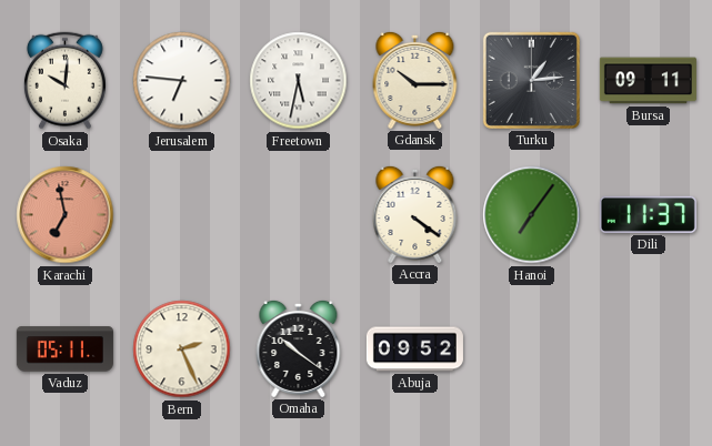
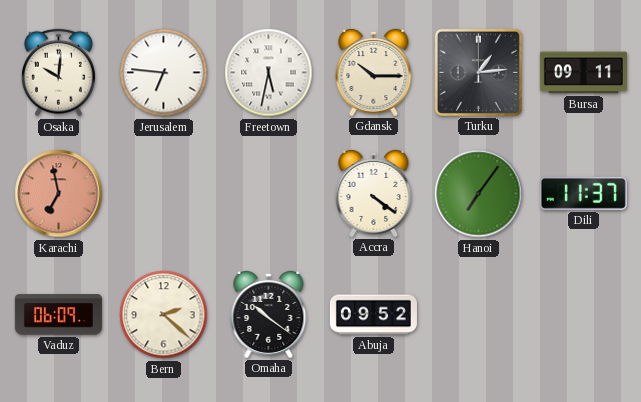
Vaduz: 05:11 -> 06:09 (58, 315)
Bern: 2:26 -> 2:22 (164, 315)
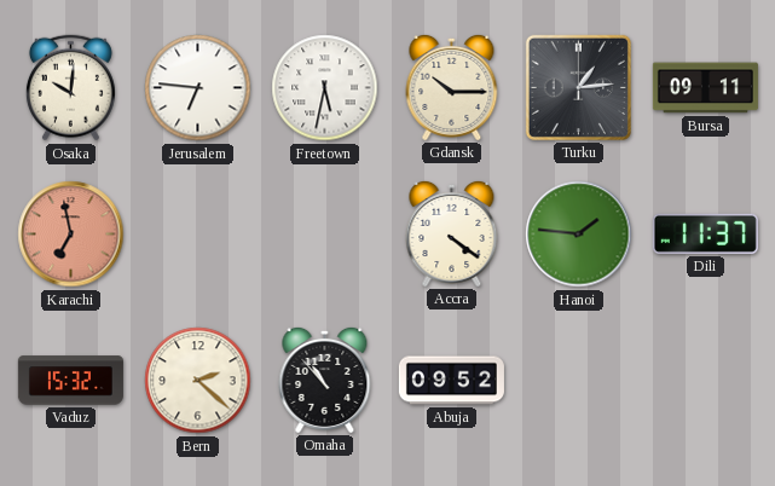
Hanoi: 7:06 -> 1:46 (579, 235)
Vaduz: 06:09 -> 15:32 (70, 381)
Omaha: 10:21 -> 10:53 (325, 380)
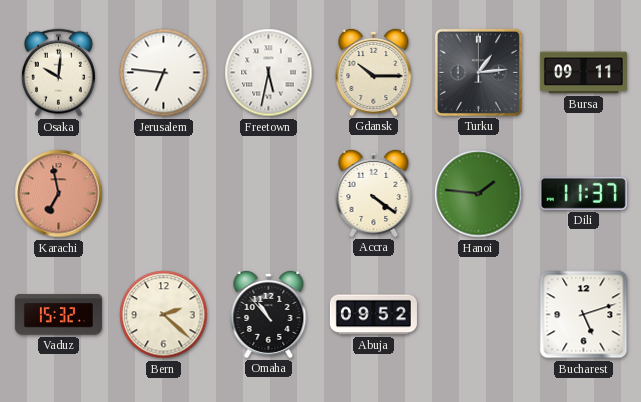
Bucharest: none -> 5:12 (584, 315)
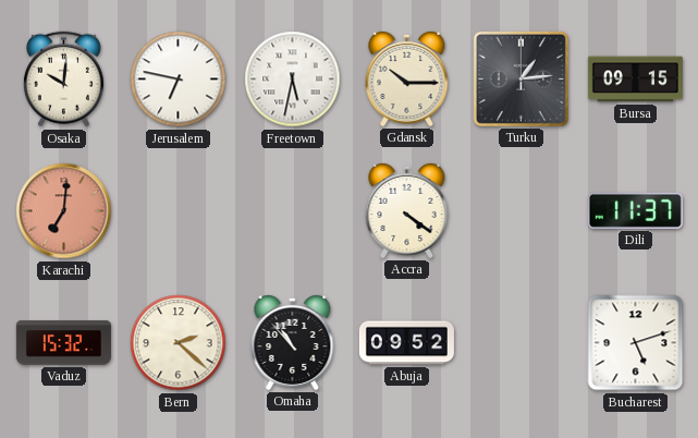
Jerusalem: 6:46 -> 6:47 (179, 80)
Bursa: 09:11 -> 09:15 (635, 80)
Karachi: 6:58 -> 7:01 (64, 211)
Hanoi: 1:46 -> none (479, 194)
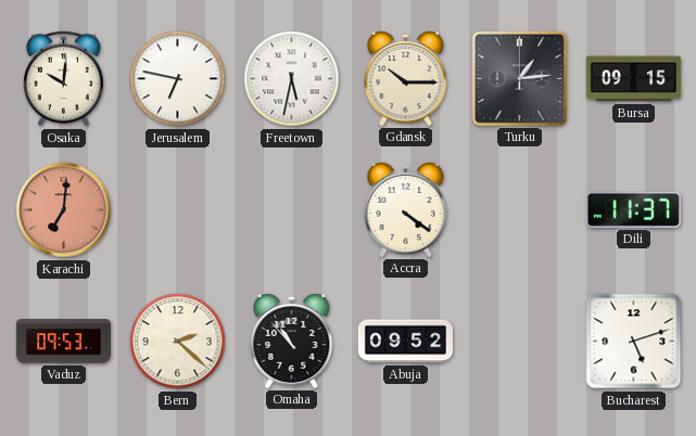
Vaduz: 15:32 -> 09:53 (63, 342)
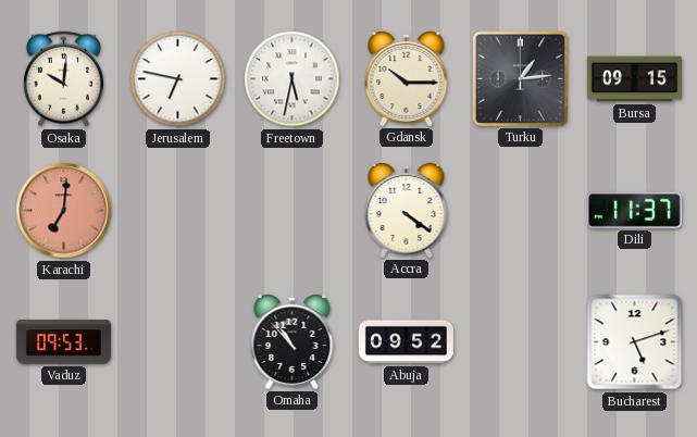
Bern: 2:22 -> none (178, 342)
